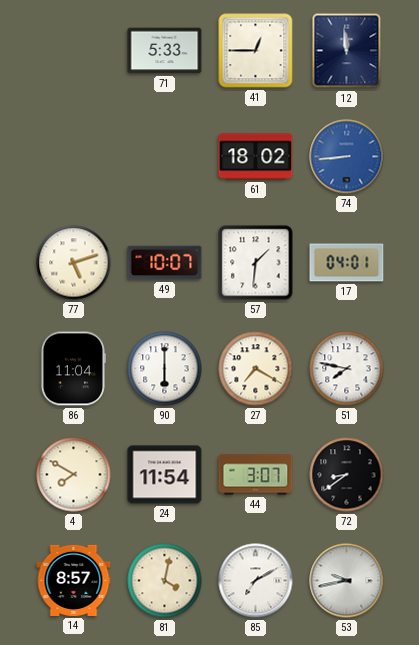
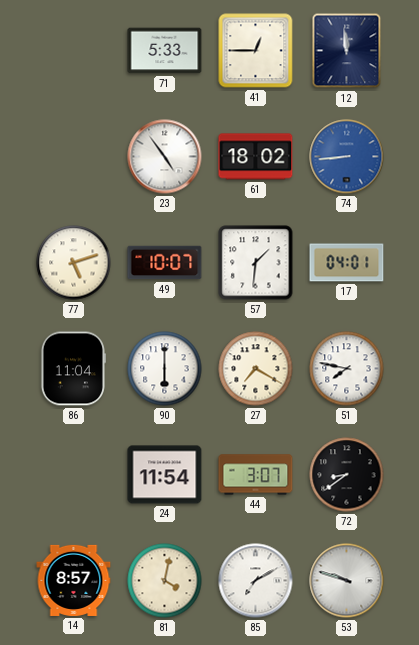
23: none -> 4:54 (165, 157)
4: 7:50 -> none (74, 475)
53: 9:43 -> 9:48 (347, 581)
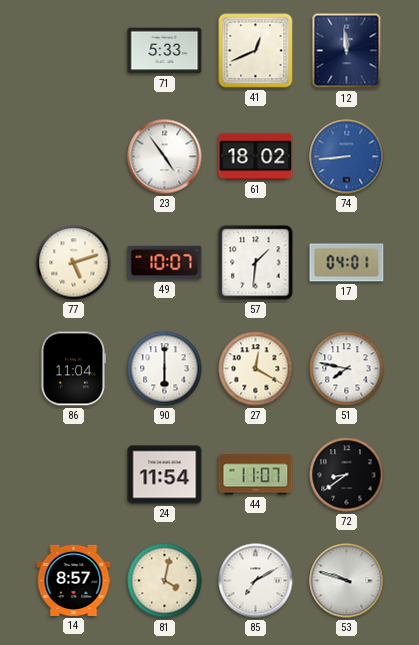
41: 12:45 -> 12:41 (256, 51)
27: 7:20 -> 12:20 (256, 369)
44: 3:07 -> 11:07 (256, 475)
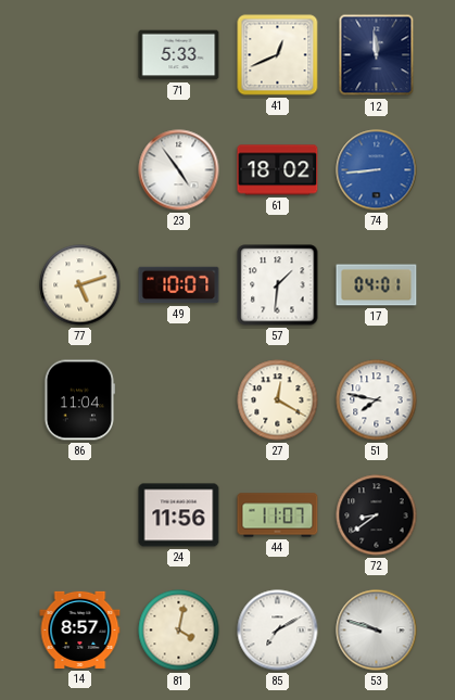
90: 6:00 -> none (165, 369)
24: 11:54 -> 11:56 (179, 516)
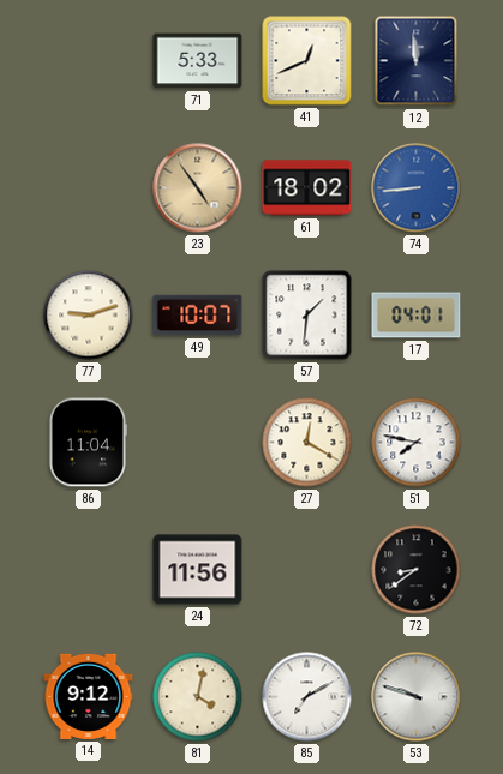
23 dial: white -> champagne (198, 188)
77: 5:12 -> 9:12 (89, 316)
44: 11:07 -> none (278, 516)
14: 8:57 -> 9:12 (89, 696)
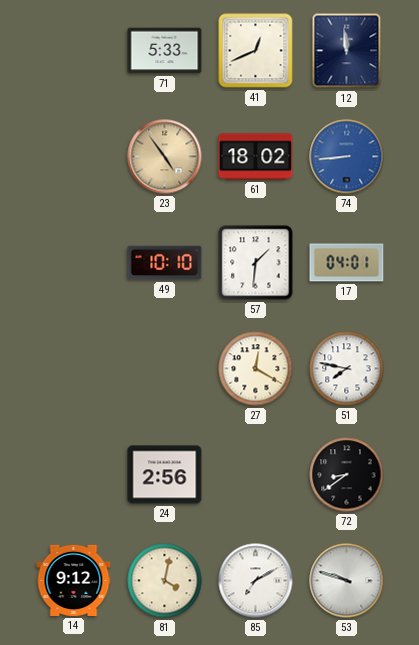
77: 9:12 -> none (89, 316)
49: 10:07 -> 10:10 (165, 263)
86: 11:04 -> none (88, 443)
24: 11:56 -> 2:56 (165, 475)
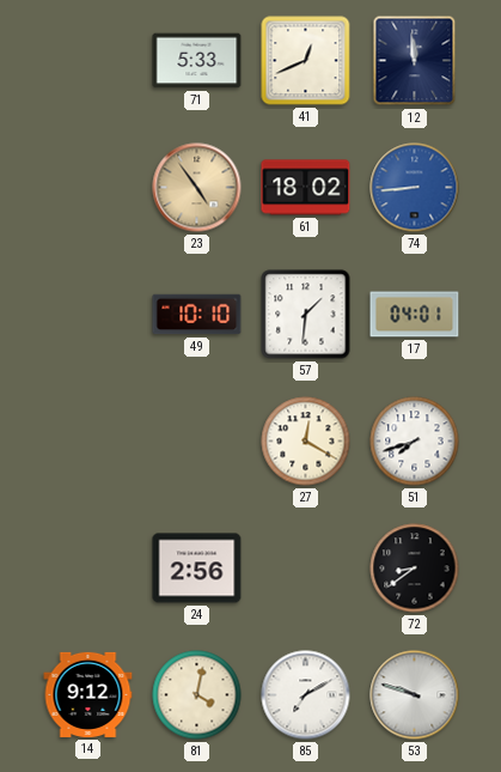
51: 7:47 -> 7:42 (415, 442)
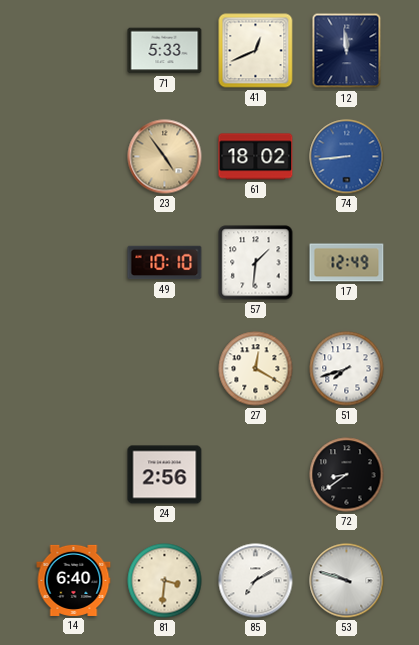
17: 04:01 -> 12:49 (347, 263)
14: 9:12 -> 6:40 (74, 580)
81: 4:02 -> 3:31 (165, 581)
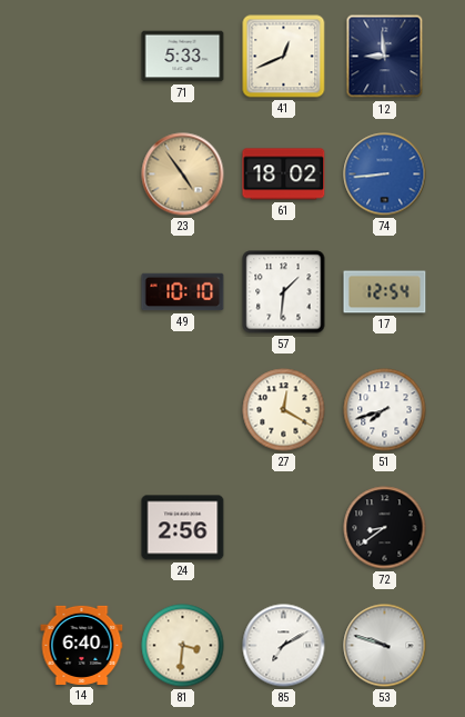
12: 11:59 -> 8:59 (385, 57)
17: 12:49 -> 12:54 (385, 292)
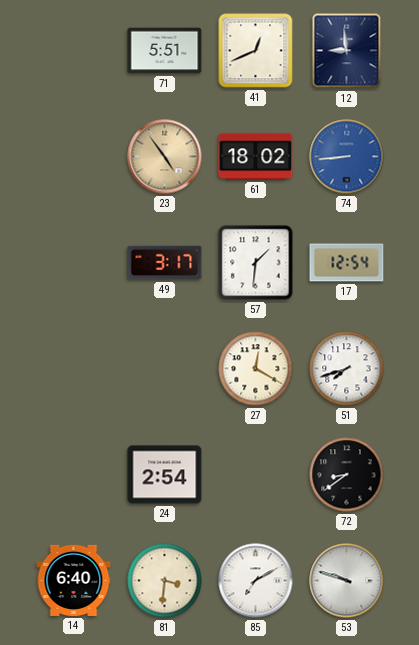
71: 5:33 -> 5:51 (165, 51)
49: 10:10 -> 3:17 (165, 263)
24: 2:56 -> 2:54 (165, 475)
